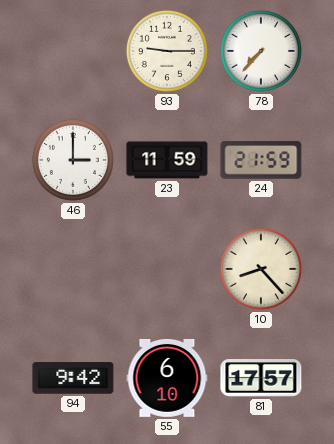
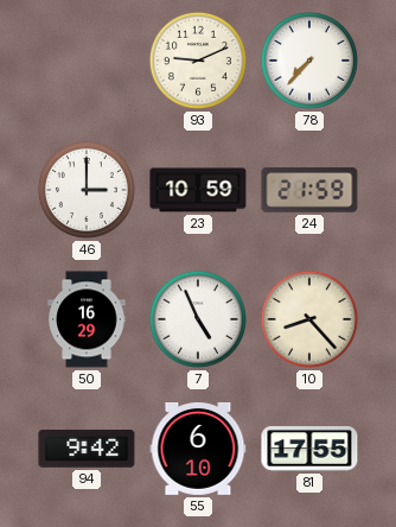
93: 9:15 -> 9:11 (198, 61)
23: 11:59 -> 10:59 (198, 190)
50: none -> 16:29 (87, 319)
7: none -> 4:56 (198, 319)
81: 17:57 -> 17:55 (309, 449)
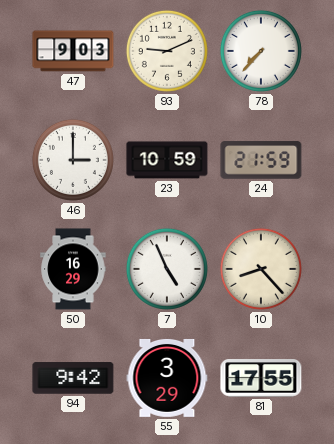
47: none -> 9:03 (73, 51)
55: 6:10 -> 3:29 (167, 378)
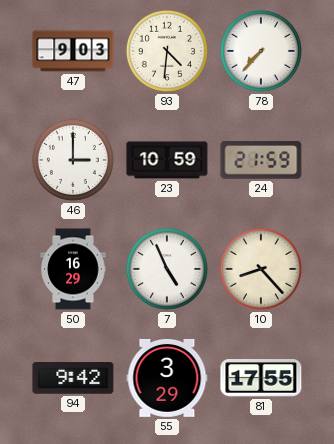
93: 9:11 -> 4:31 (167, 51)
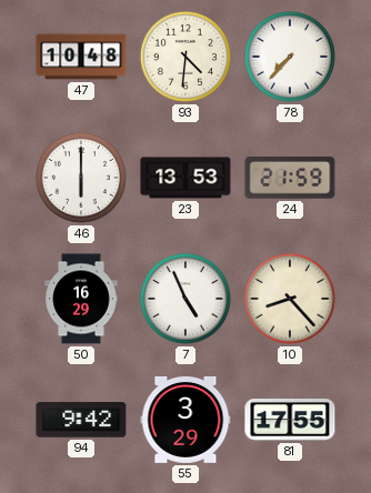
47: 9:03 -> 10:48 (81, 57)
46: 3:00 -> 6:00 (81, 178)
23: 10:59 -> 13:53 (185, 178)
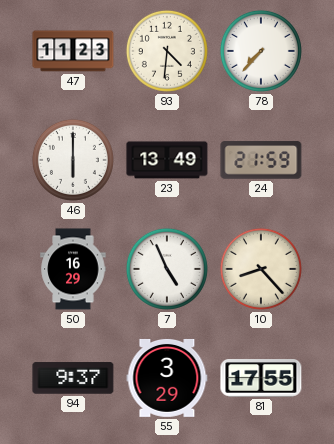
47: 10:48 -> 11:23 (73, 51)
23: 13:53 -> 13:49 (167, 160)
94: 9:42 -> 9:37 (73, 378)
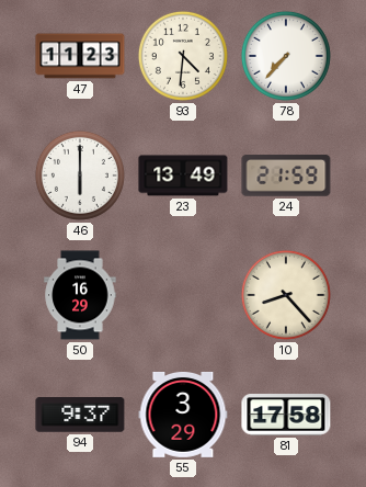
7: 4:56 -> none (167, 269)
81: 17:55 -> 17:58 (286, 415)
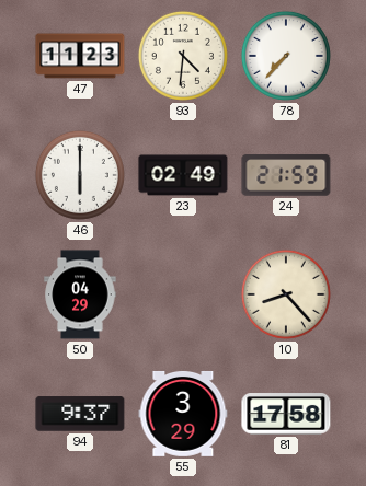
23: 13:49 -> 02:49 (183, 175)
50: 16:29 -> 04:29 (80, 294)
